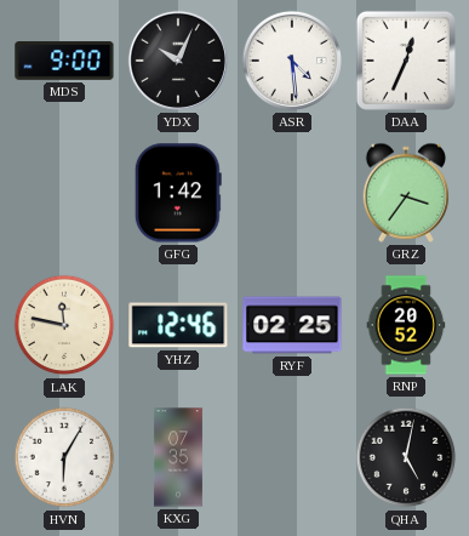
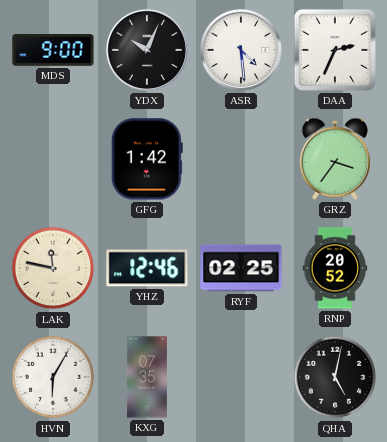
DAA: 12:34 -> 2:34 (335, 50)
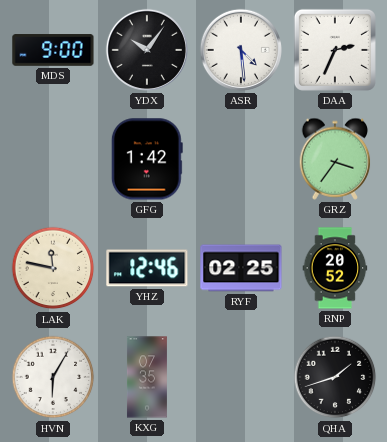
YDX: 10:04 -> 10:06 (147, 50)
QHA: 5:02 -> 1:42 (335, 377)
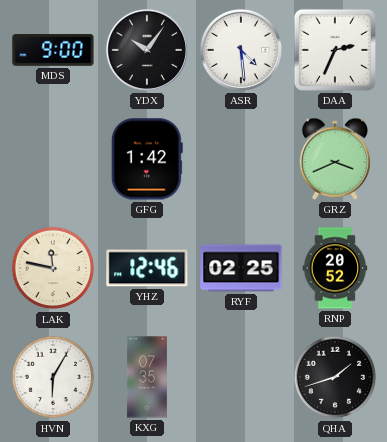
GRZ: 3:36 -> 3:41 (335, 159)
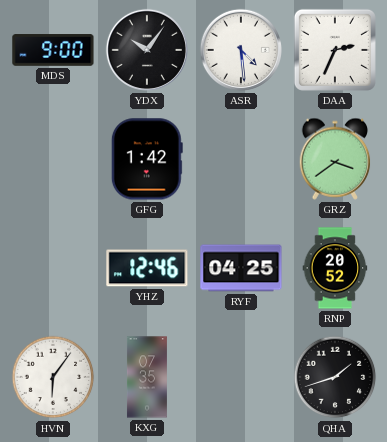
GRZ: 3:41 -> 3:39 (335, 159)
LAK: 11:47 -> none (53, 268)
RYF: 02:25 -> 04:25 (241, 268)
HVN: 6:05 -> 6:06 (53, 377)
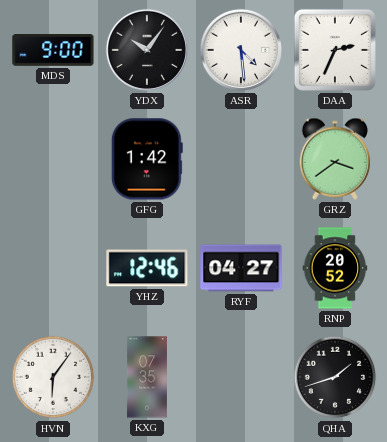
RYF: 04:25 -> 04:27 (241, 268)
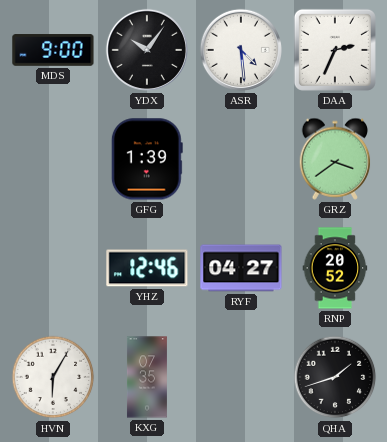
GFG: 1:42 -> 1:39 (147, 159)
HVN: 6:06 -> 6:05 (53, 377)
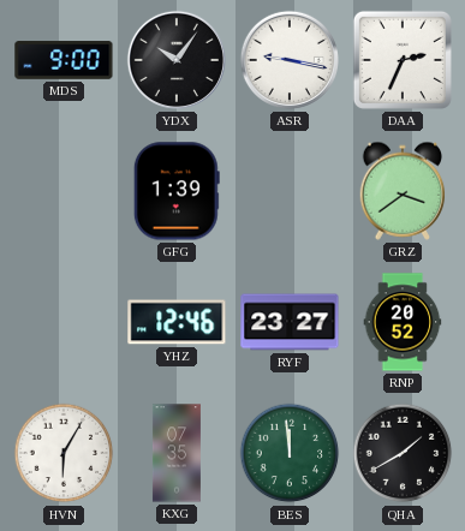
ASR: 4:29 -> 9:17 (290, 60)
RYF: 04:27 -> 23:27 (290, 322)
BES: none -> 11:59 (290, 453)
QHA: 1:42 -> 1:40 (403, 453)
